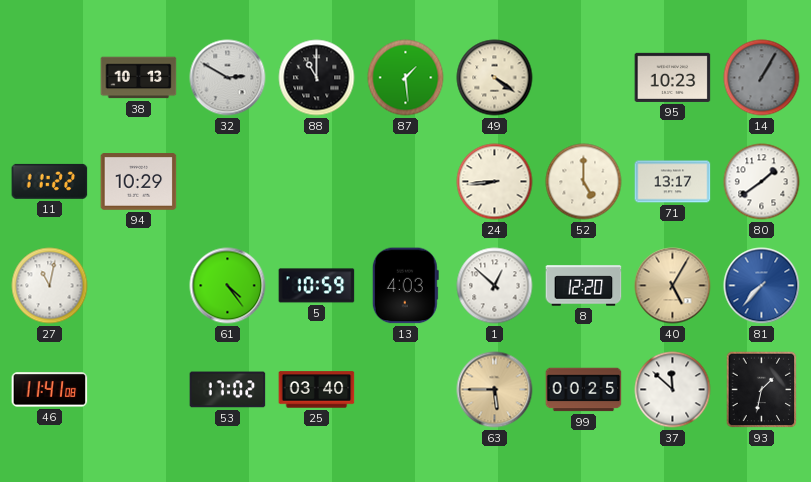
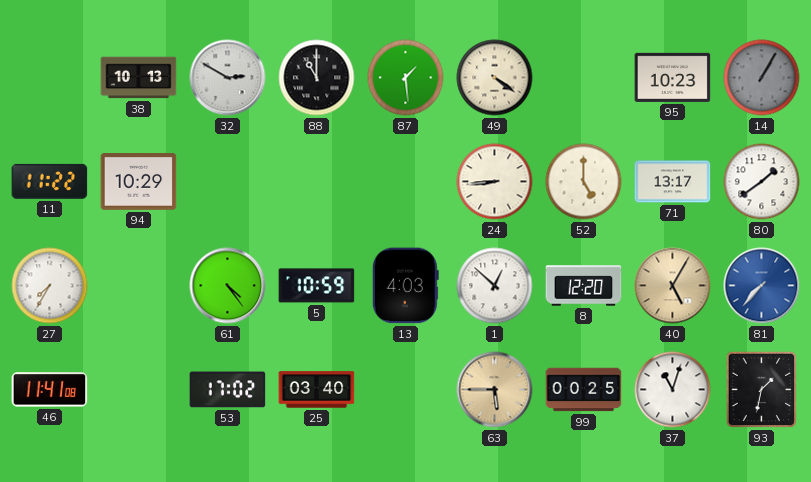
27: 11:02 -> 7:35 (50, 286)
37: 11:52 -> 11:03 (673, 390)
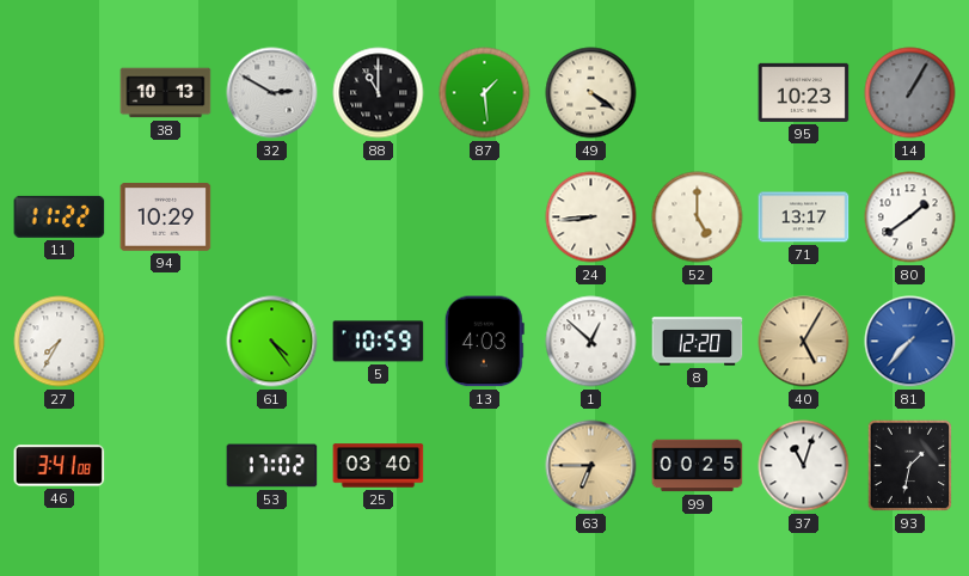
46: 11:41 -> 3:41 (60, 466)
63: 5:45 -> 6:45 (591, 466)
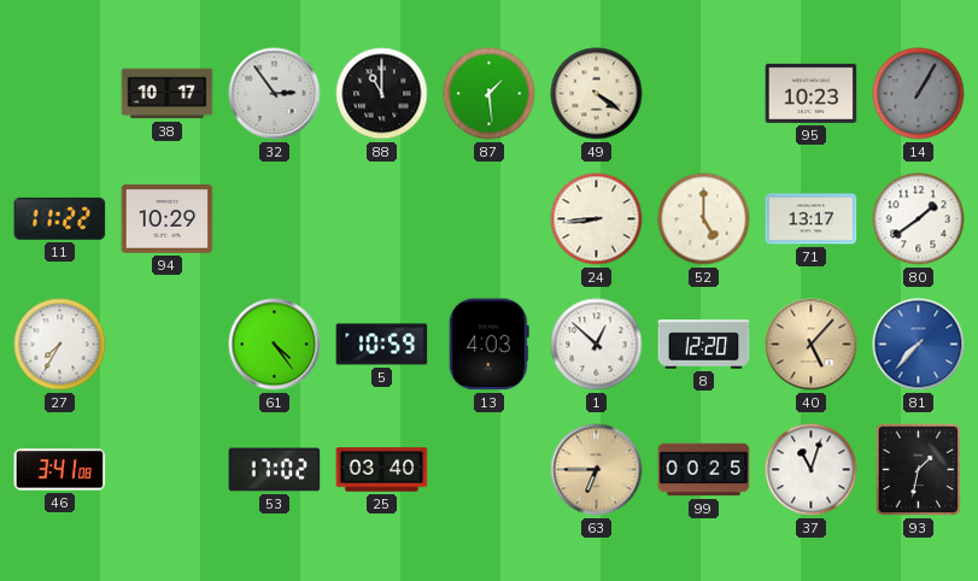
38: 10:13 -> 10:17 (168, 94)
32: 2:50 -> 2:54 (275, 94)
40: 5:05 -> 5:07 (812, 345)
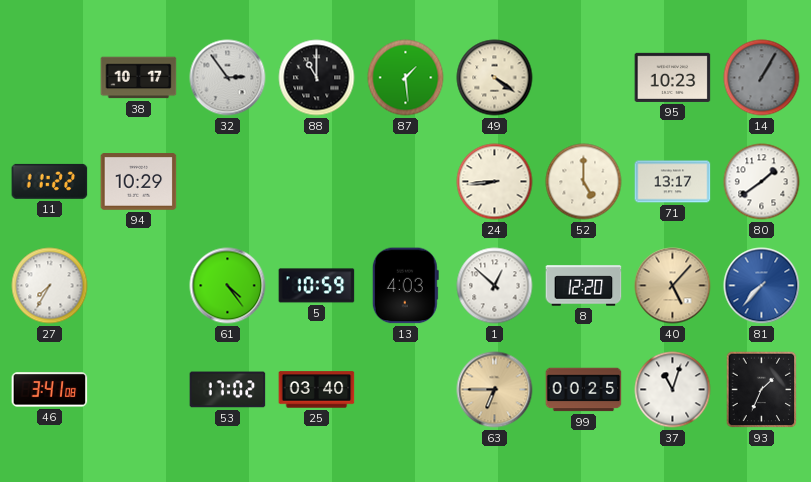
93: 1:32 -> 1:34 (762, 390)
